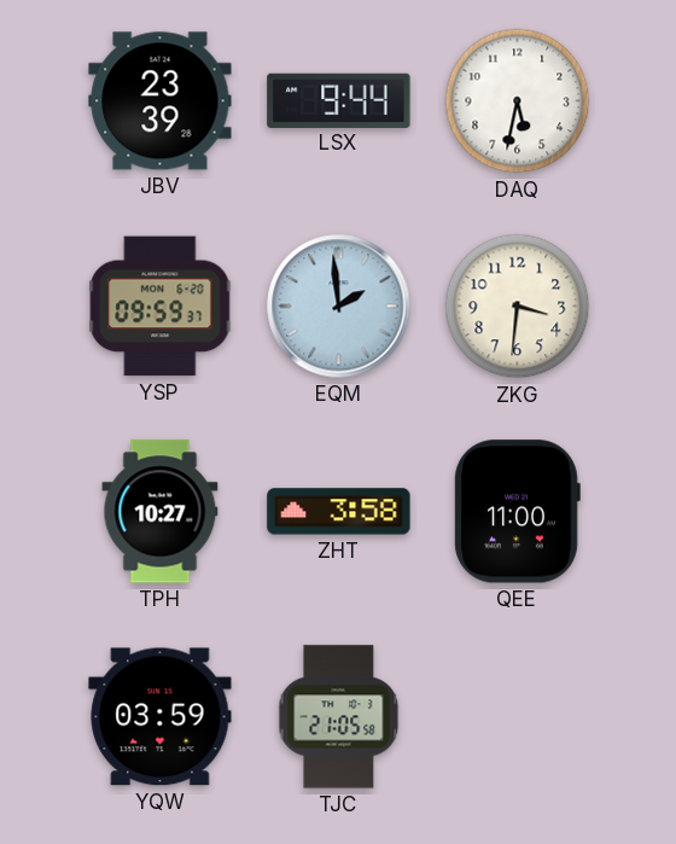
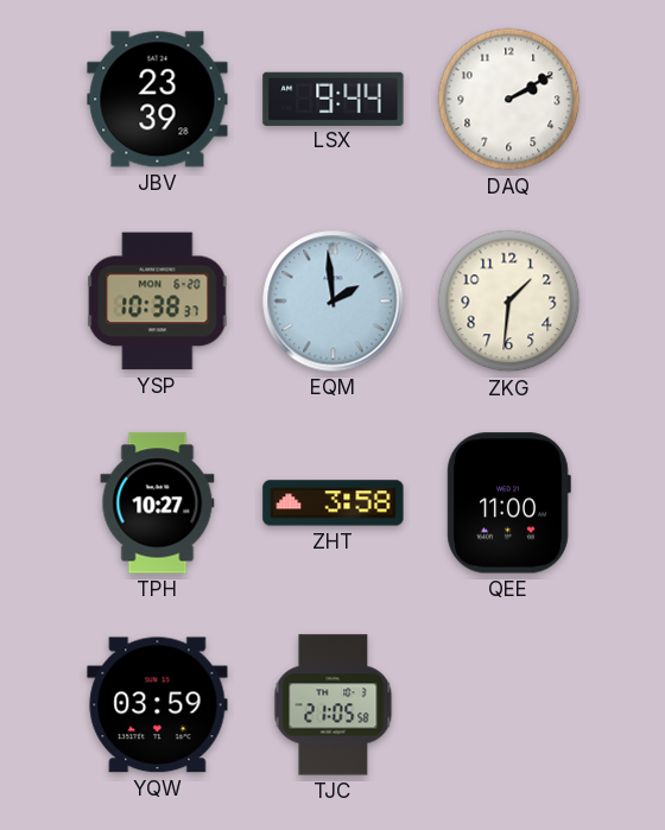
DAQ: 5:32 -> 2:10 (509, 100)
YSP: 09:59 -> 10:38 (158, 302)
ZKG: 3:31 -> 1:31 (509, 302)
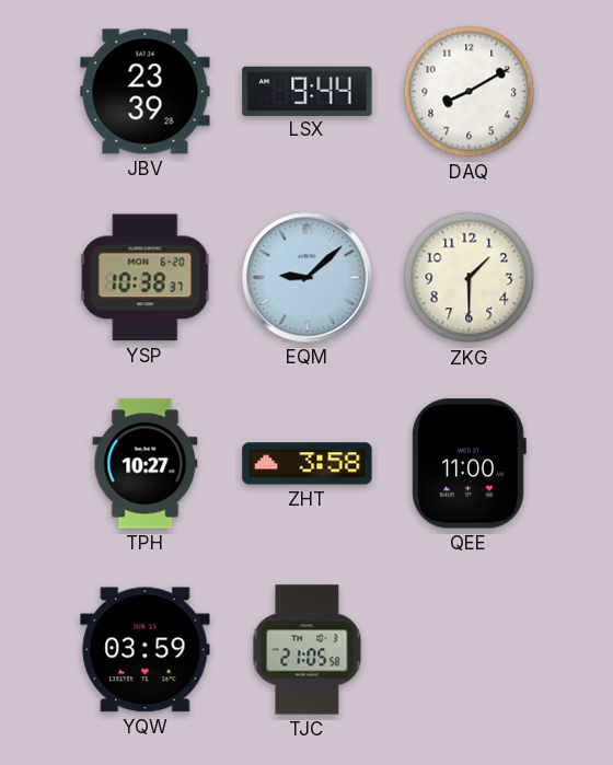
DAQ: 2:10 -> 8:10 (470, 92)
EQM: 1:59 -> 9:08 (308, 278)
ZKG: 1:31 -> 1:30 (470, 278)
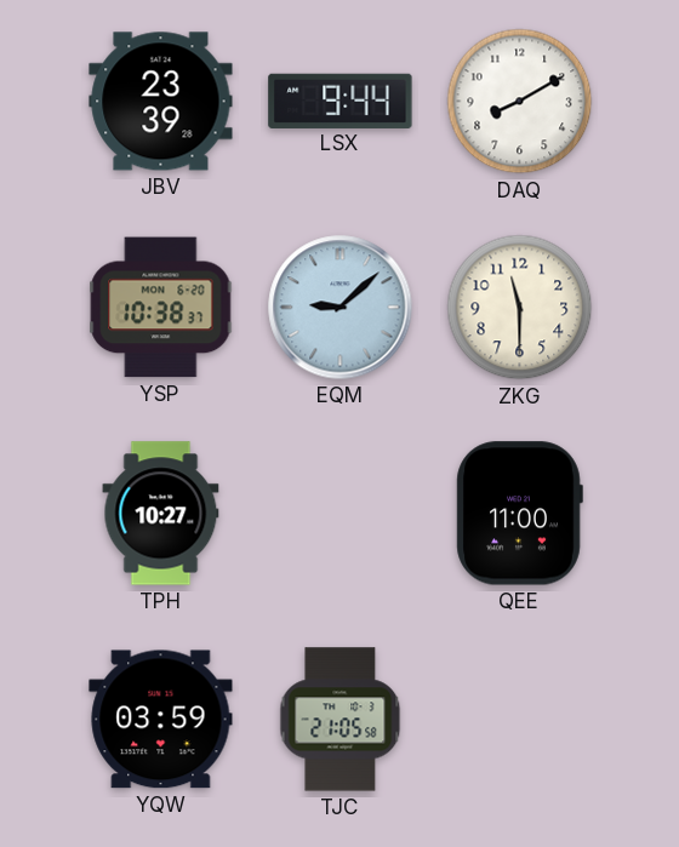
ZKG: 1:30 -> 11:30 (520, 308)
ZHT: 3:58 -> none (308, 464)
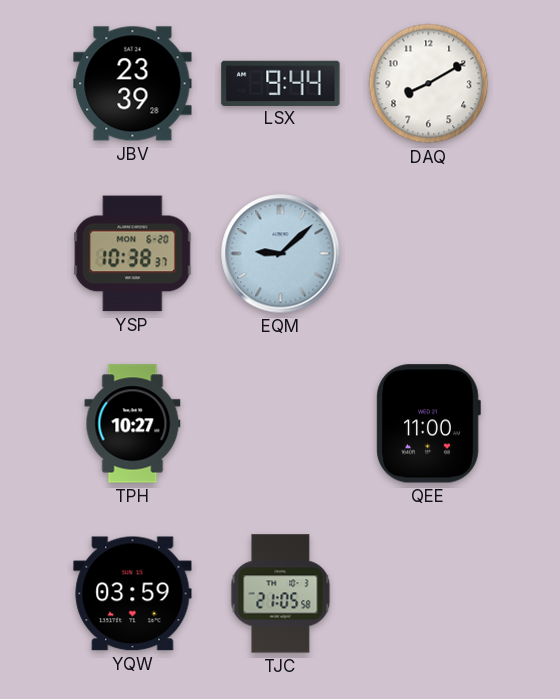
ZKG: 11:30 -> none (520, 308)
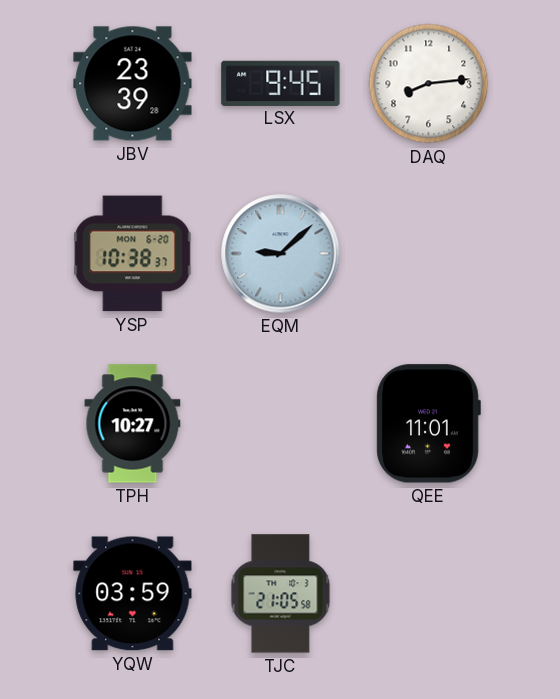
LSX: 9:44 -> 9:45 (281, 83)
DAQ: 8:10 -> 8:14 (429, 84)
QEE: 11:00 -> 11:01 (428, 424)
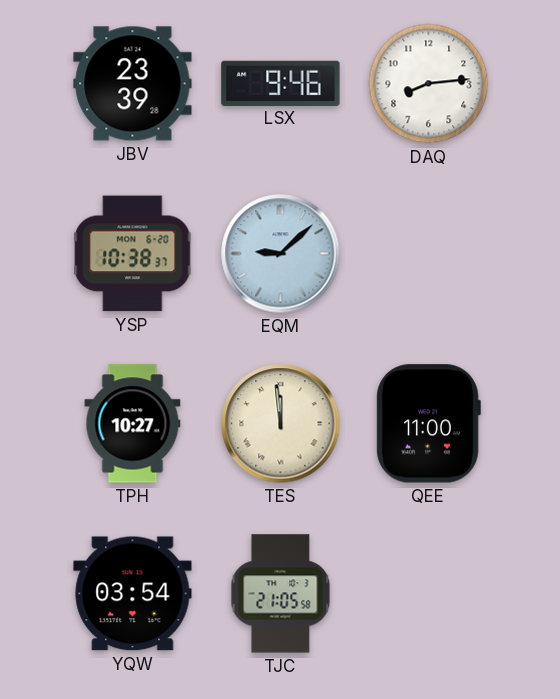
LSX: 9:45 -> 9:46 (281, 83)
TES: none -> 11:59 (281, 424)
QEE: 11:01 -> 11:00 (428, 424)
YQW: 03:59 -> 03:54 (133, 594)
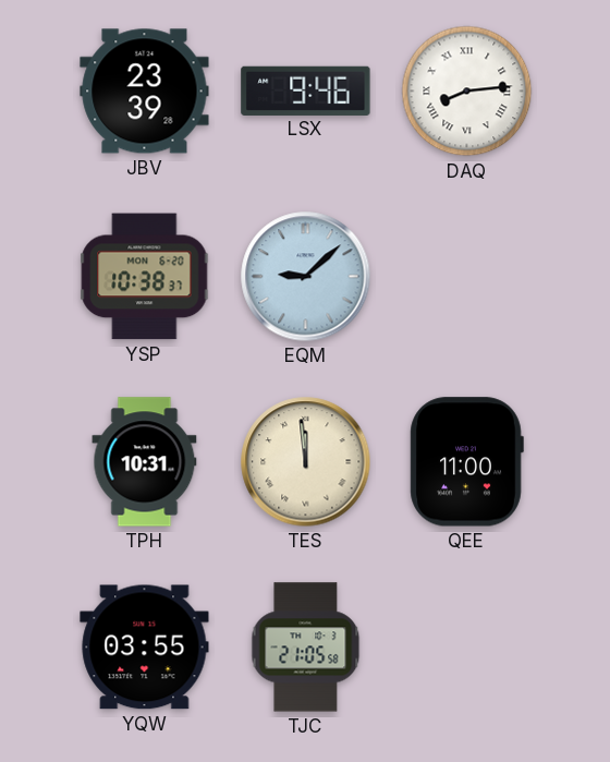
DAQ numerals: Arabic -> Roman (467, 92)
TPH: 10:27 -> 10:31 (145, 462)
YQW: 03:54 -> 03:55 (145, 648)
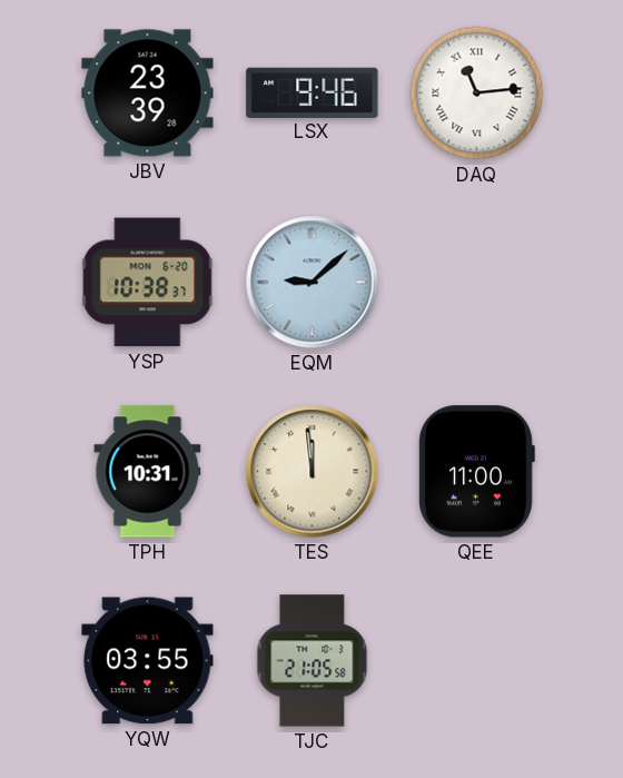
DAQ: 8:14 -> 11:14 (477, 93)
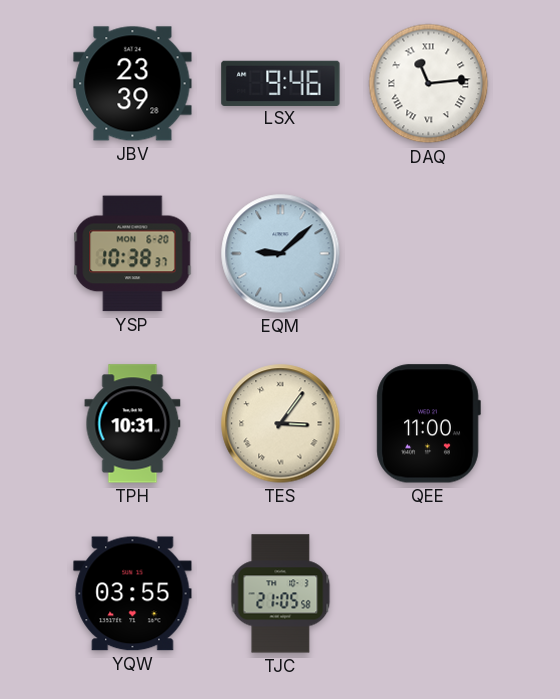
TES: 11:59 -> 3:06 (281, 424)
